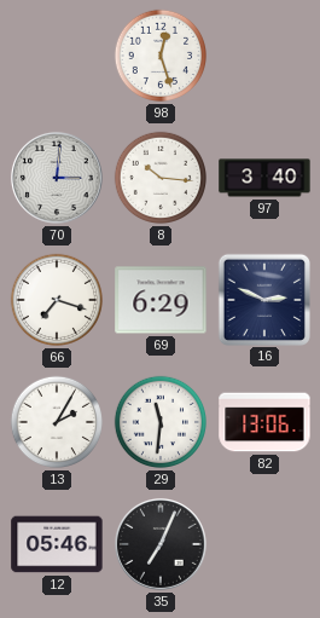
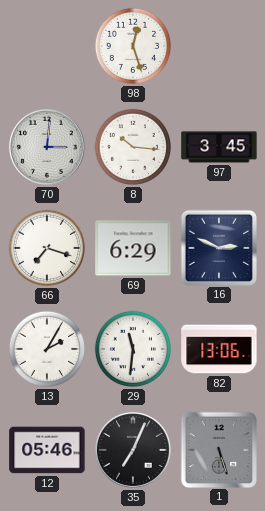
97: 3:40 -> 3:45 (219, 147)
1: none -> 5:27 (218, 449)
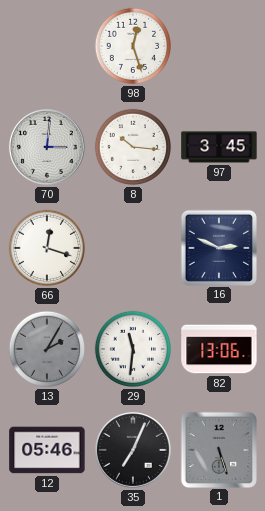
66: 7:18 -> 12:18 (47, 248)
69: 6:29 -> none (133, 248)
13 dial: white -> grey (47, 349)
